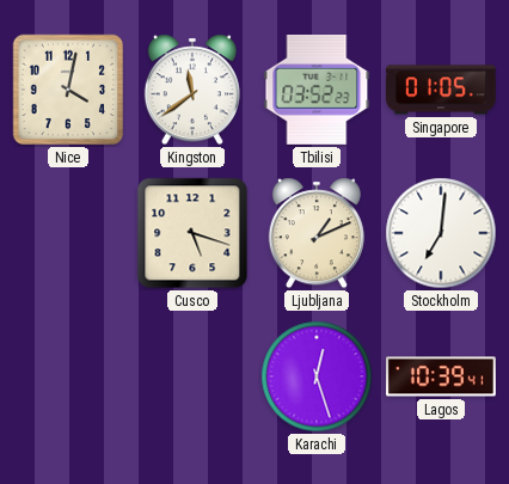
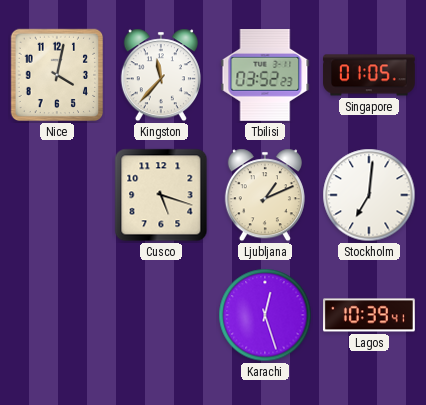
Kingston: 11:39 -> 11:37 (161, 75)
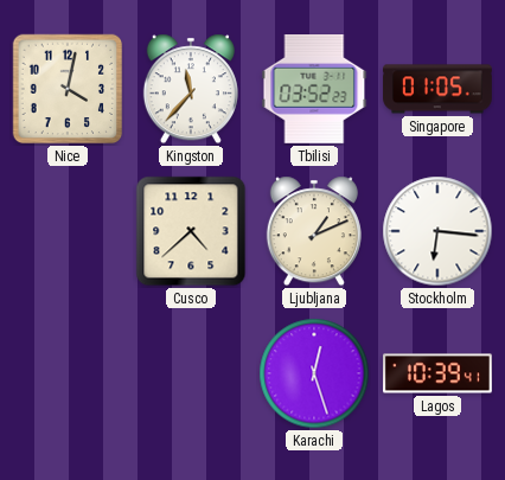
Cusco: 5:18 -> 4:38 (191, 231)
Stockholm: 7:01 -> 6:16 (437, 231)
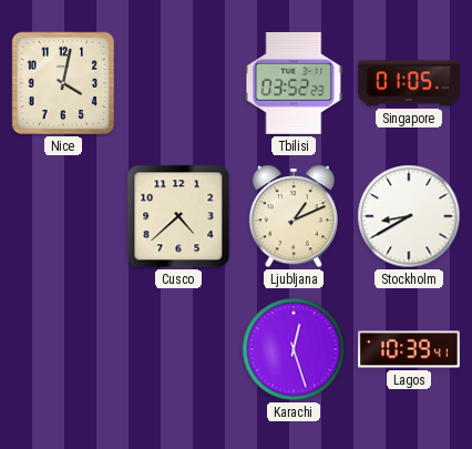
Kingston: 11:37 -> none (191, 89)
Stockholm: 6:16 -> 8:40 (409, 216)
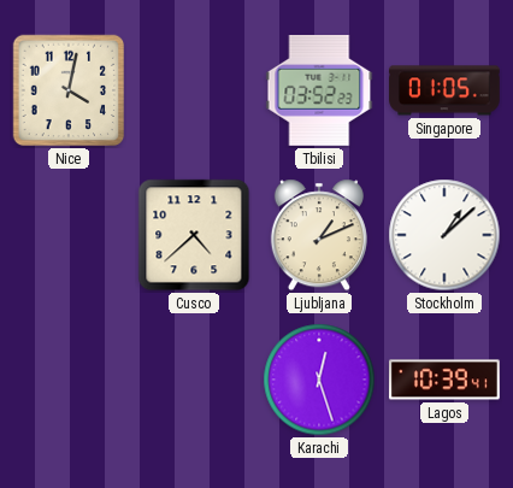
Stockholm: 8:40 -> 1:08 (444, 235)
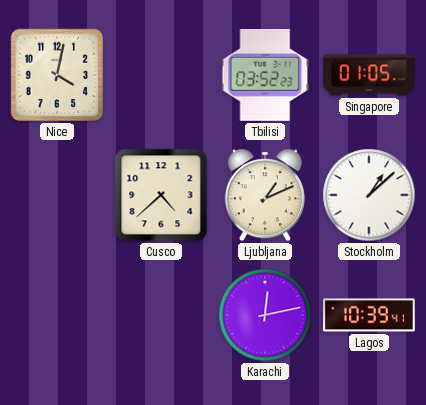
Karachi: 12:27 -> 12:13 (265, 315)
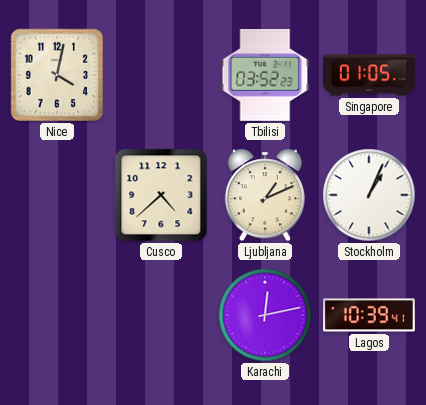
Stockholm: 1:08 -> 1:04 (369, 195)
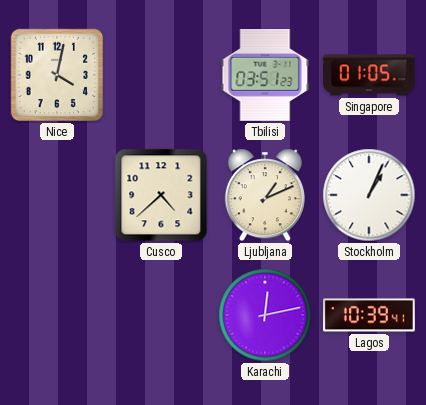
Tbilisi: 03:52 -> 03:51 (265, 76)
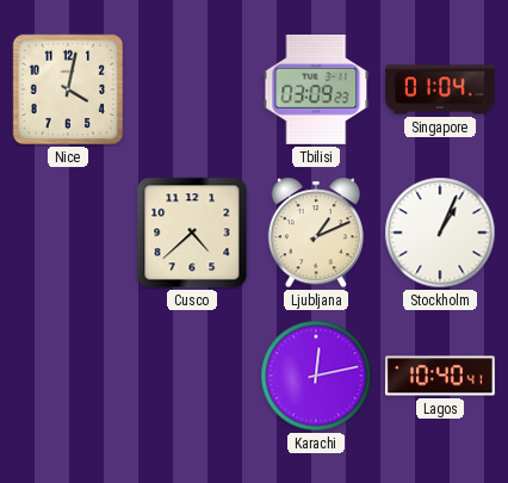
Tbilisi: 03:51 -> 03:09 (316, 91)
Singapore: 01:05 -> 01:04 (440, 89)
Lagos: 10:39 -> 10:40 (441, 376)
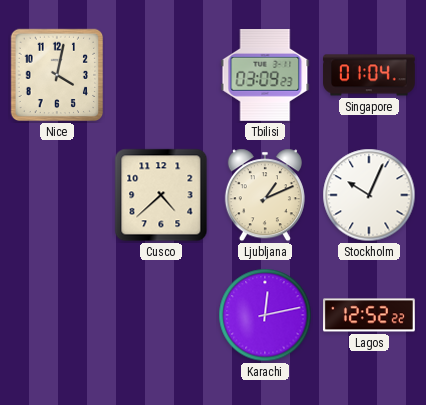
Stockholm: 1:04 -> 10:04 (369, 195)
Lagos: 10:40 -> 12:52 (370, 315)
